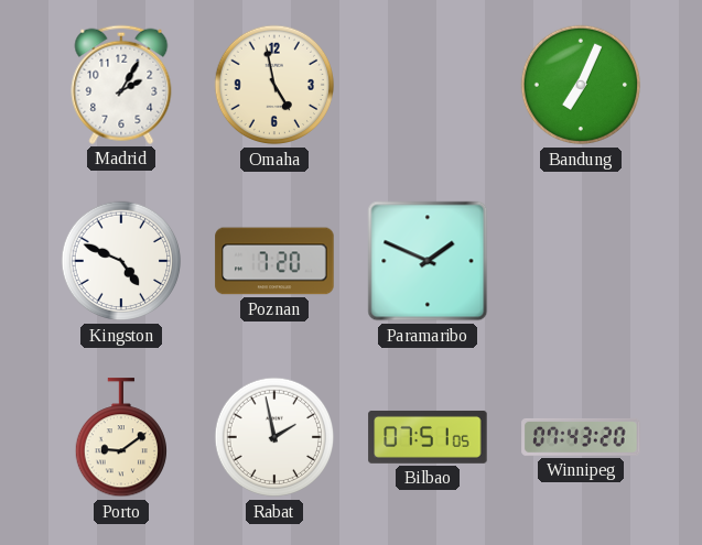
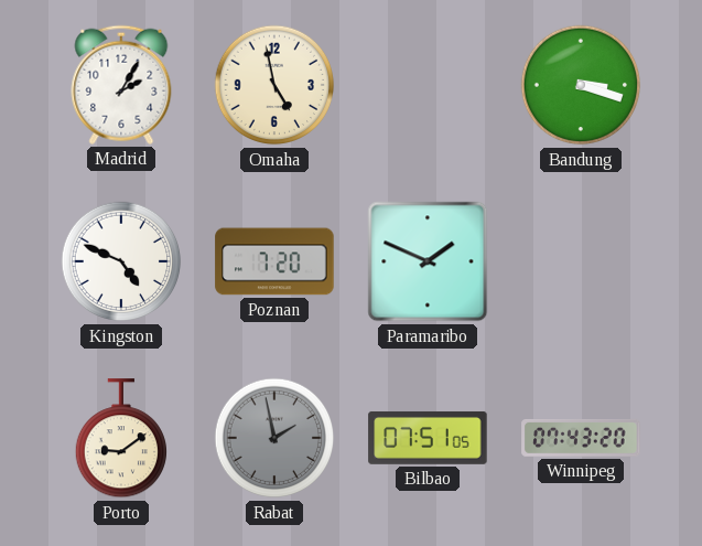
Bandung: 7:04 -> 3:18 (581, 85)
Rabat dial: white -> grey (274, 438)
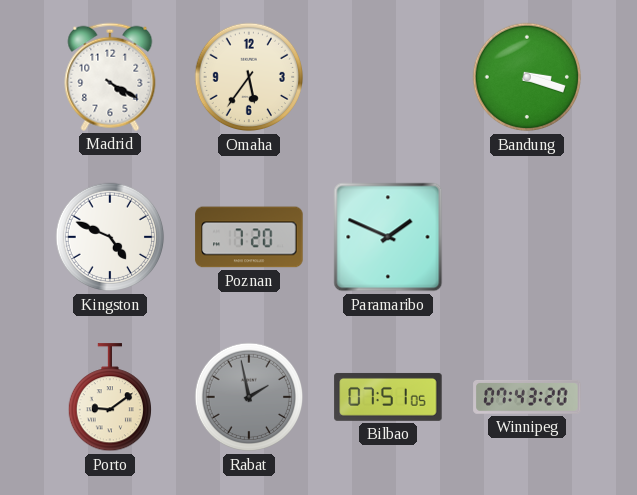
Madrid: 2:05 -> 4:20 (110, 77)
Omaha: 4:58 -> 5:36 (249, 77)
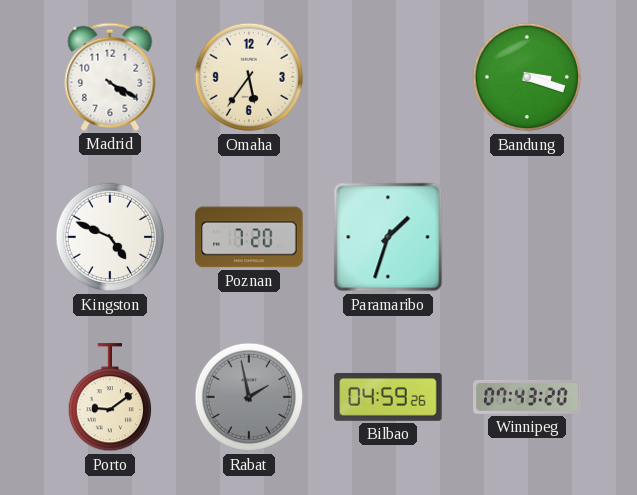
Paramaribo: 1:49 -> 1:33 (388, 237)
Bilbao: 07:51 -> 04:59 (388, 397)
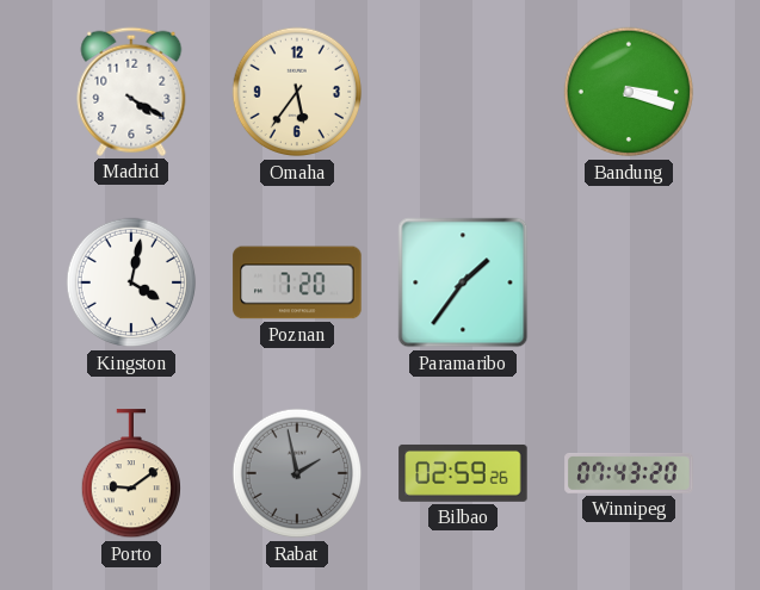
Kingston: 4:49 -> 4:02 (131, 282)
Paramaribo: 1:33 -> 1:36 (463, 282)
Bilbao: 04:59 -> 02:59 (463, 473)
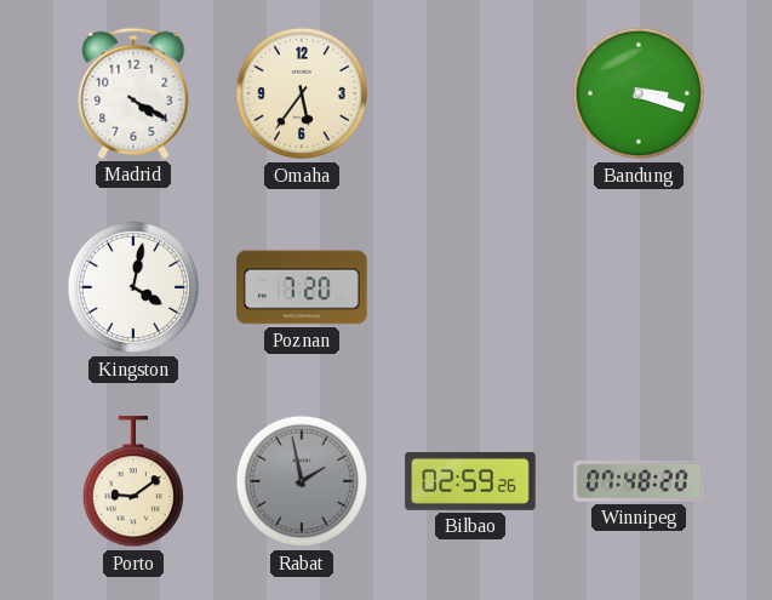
Paramaribo: 1:36 -> none (463, 282)
Winnipeg: 07:43 -> 07:48 (639, 481)
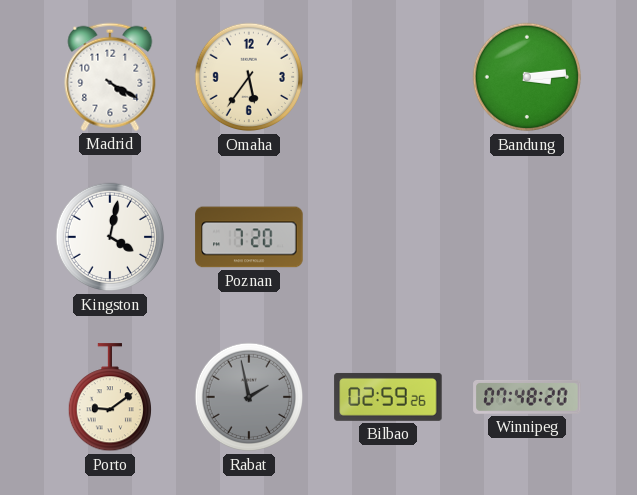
Bandung: 3:18 -> 3:14 (527, 77)
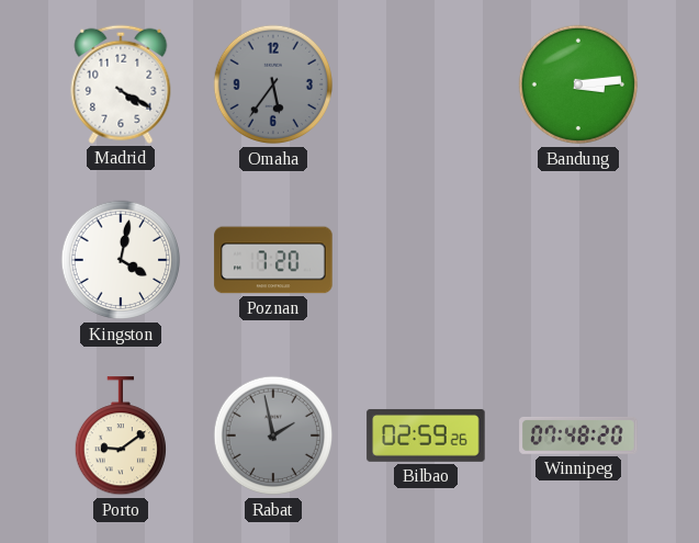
Omaha dial: cream -> grey (273, 84)
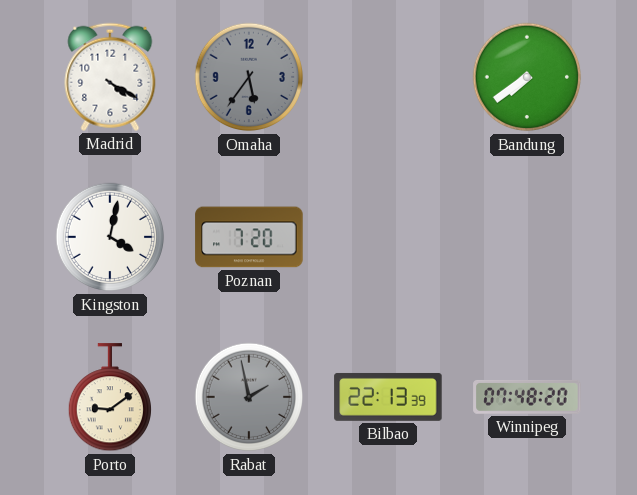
Bandung: 3:14 -> 7:39 (527, 77)
Bilbao: 02:59 -> 22:13 (388, 397)
